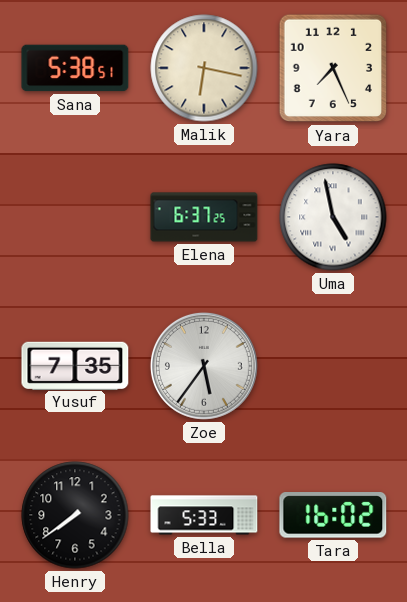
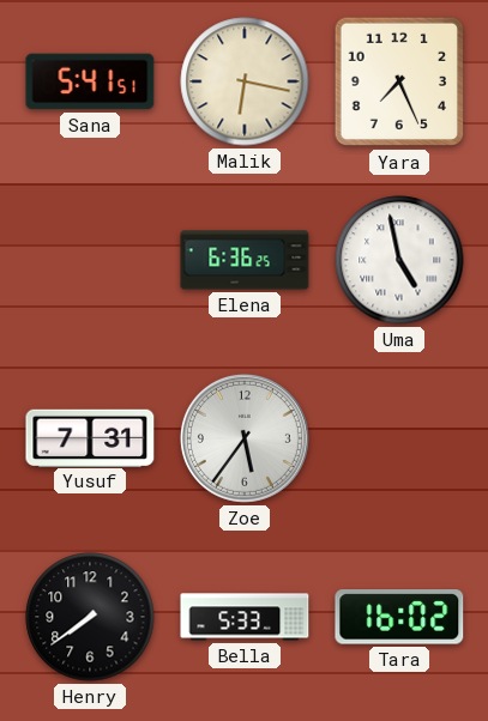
Sana: 5:38 -> 5:41 (90, 81)
Elena: 6:37 -> 6:36 (245, 260)
Yusuf: 7:35 -> 7:31 (90, 437)
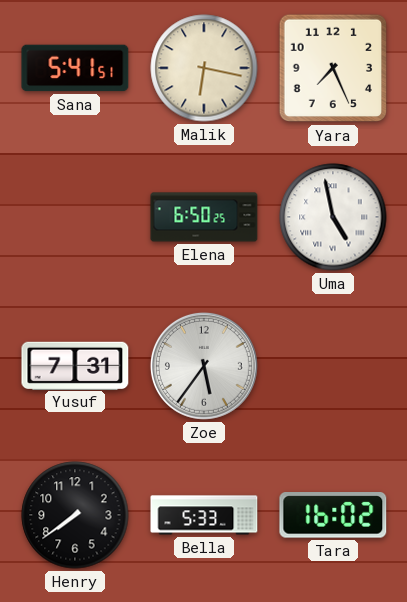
Elena: 6:36 -> 6:50 (204, 217)
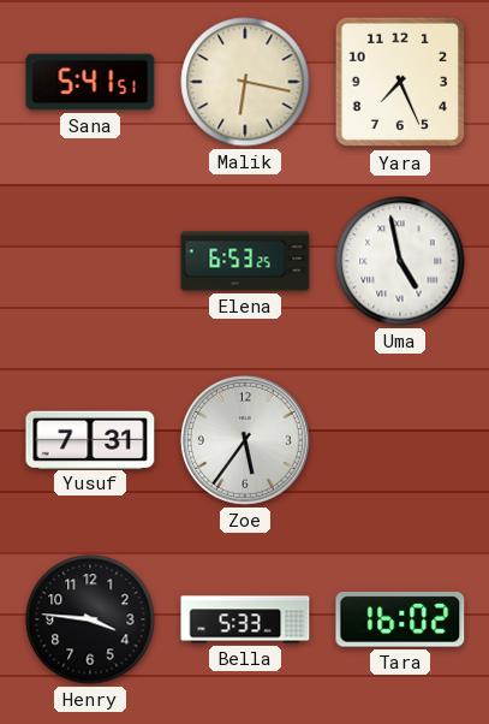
Elena: 6:50 -> 6:53 (245, 261)
Henry: 7:39 -> 3:46 (90, 619)
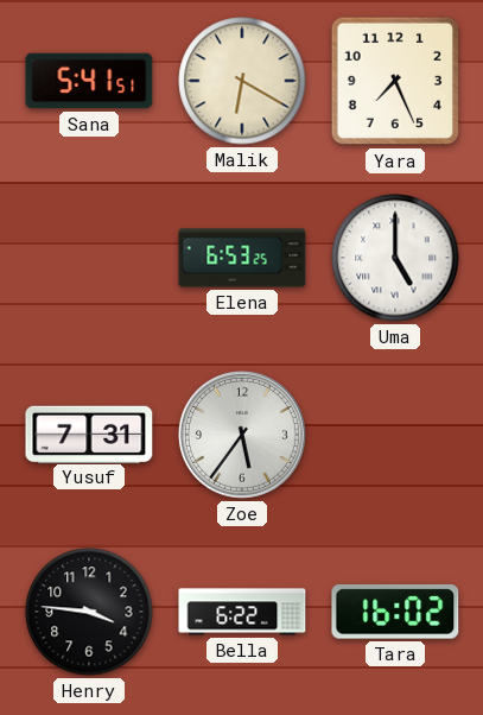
Malik: 6:17 -> 6:20 (242, 81)
Uma: 4:58 -> 5:00 (395, 258)
Bella: 5:33 -> 6:22 (242, 612)
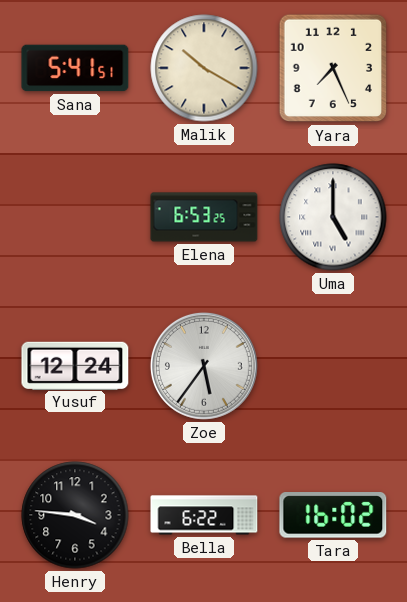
Malik: 6:20 -> 10:20 (204, 68)
Yusuf: 7:31 -> 12:24 (75, 365)
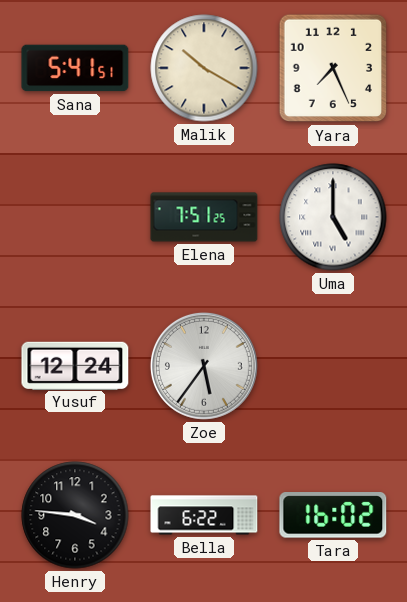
Elena: 6:53 -> 7:51 (204, 217)
